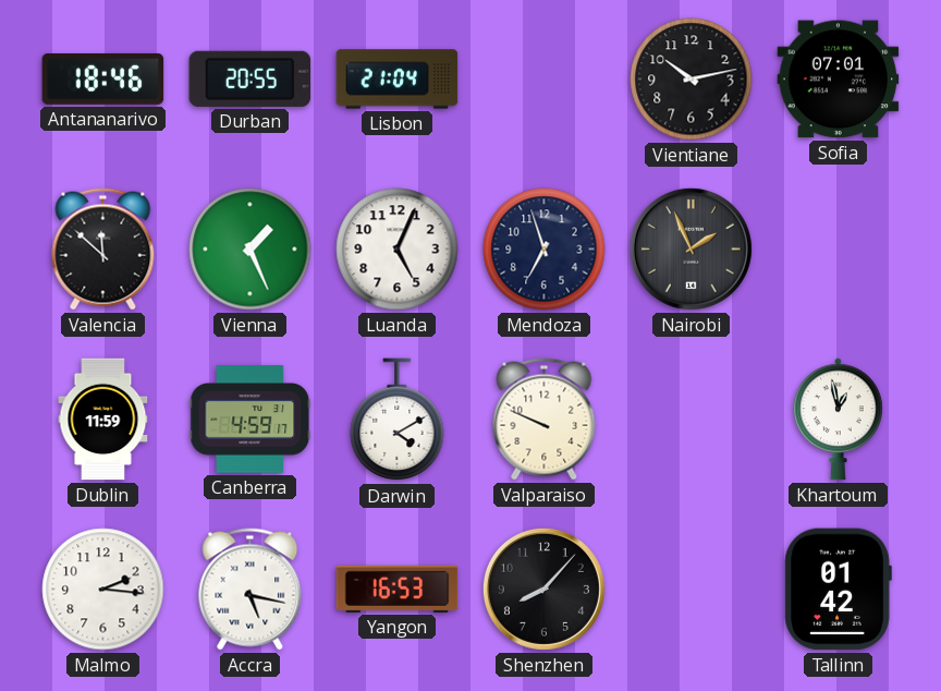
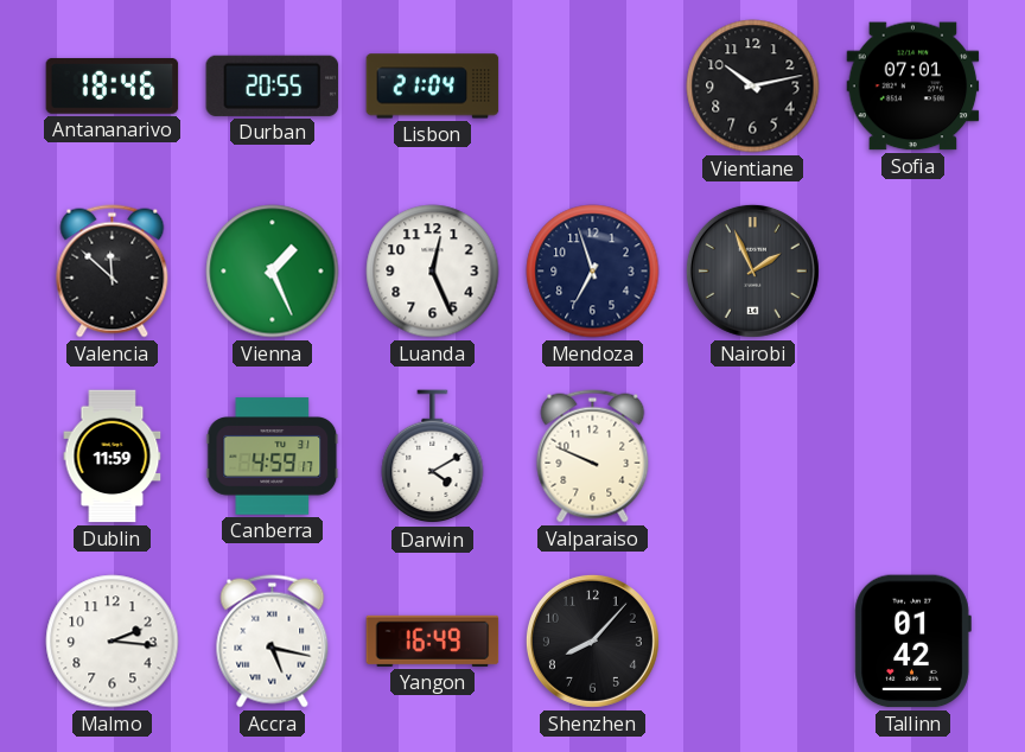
Luanda: 5:04 -> 12:26 (433, 272)
Khartoum: 12:58 -> none (838, 420)
Yangon: 16:53 -> 16:49 (433, 641)
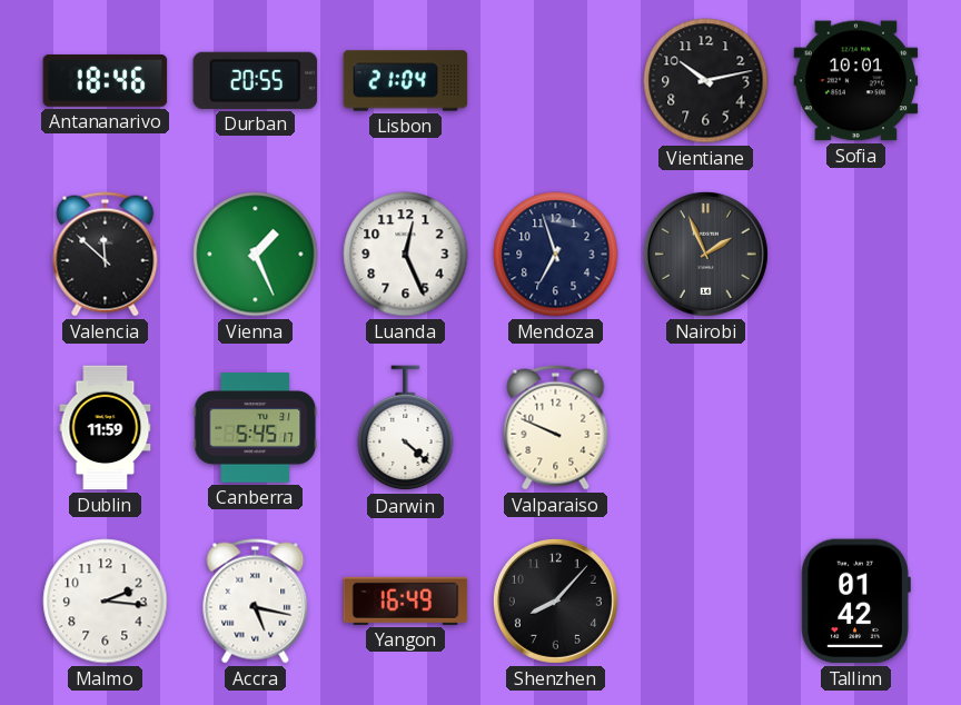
Sofia: 07:01 -> 10:01 (856, 81)
Canberra: 4:59 -> 5:45 (256, 428)
Darwin: 4:10 -> 4:22 (406, 428)
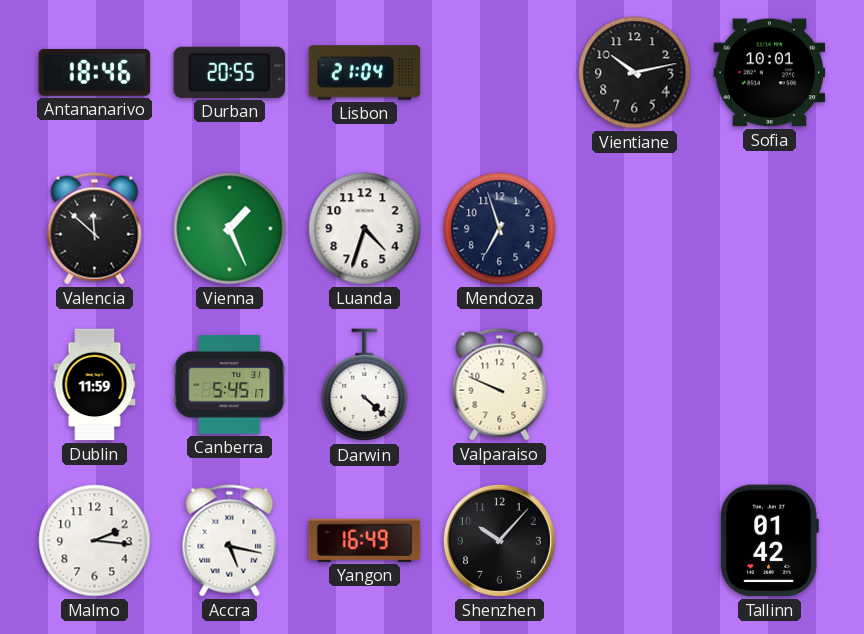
Luanda: 12:26 -> 4:33 (365, 229)
Nairobi: 1:56 -> none (705, 254)
Shenzhen: 8:07 -> 10:07 (499, 540)
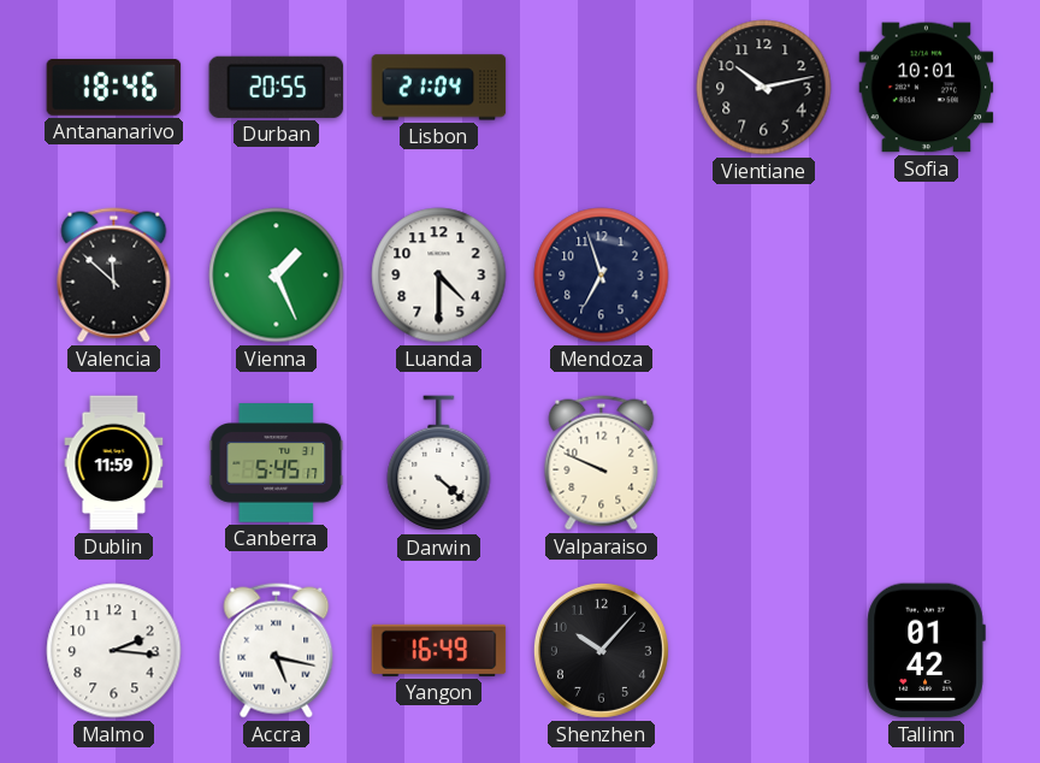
Luanda: 4:33 -> 4:30 (439, 276)
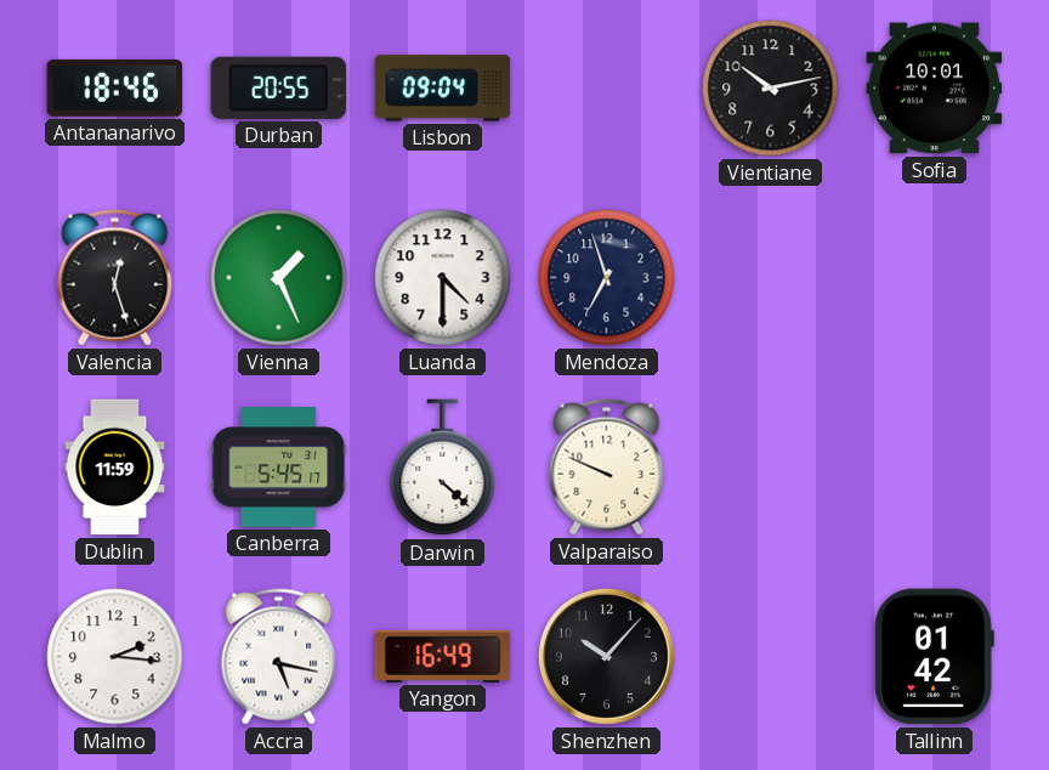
Lisbon: 21:04 -> 09:04 (443, 89)
Valencia: 11:52 -> 12:27 (115, 278)
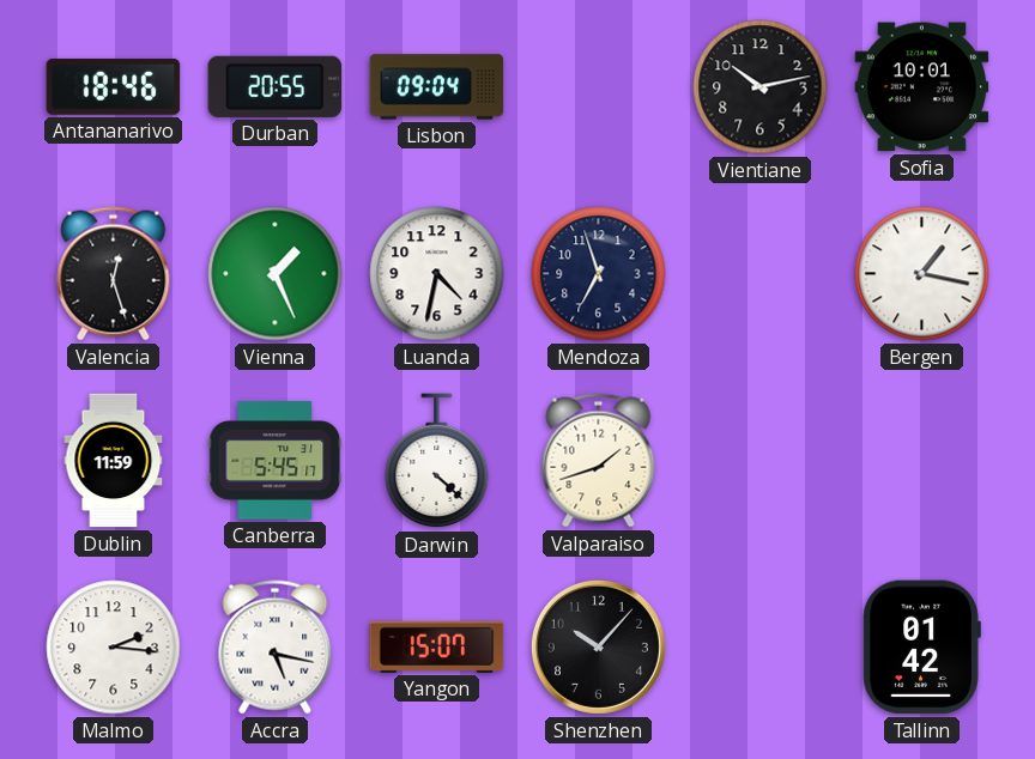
Luanda: 4:30 -> 4:32 (437, 274)
Bergen: none -> 1:17 (922, 274)
Valparaiso: 9:49 -> 1:42 (599, 461)
Yangon: 16:49 -> 15:07 (437, 646)
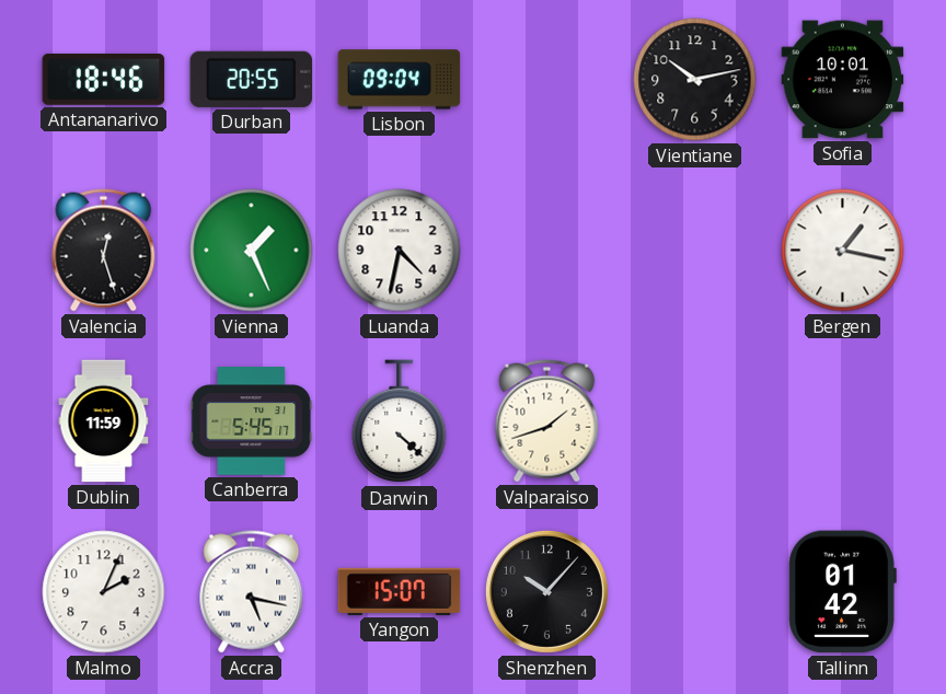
Mendoza: 6:57 -> none (599, 274)
Malmo: 2:16 -> 2:04 (104, 592)
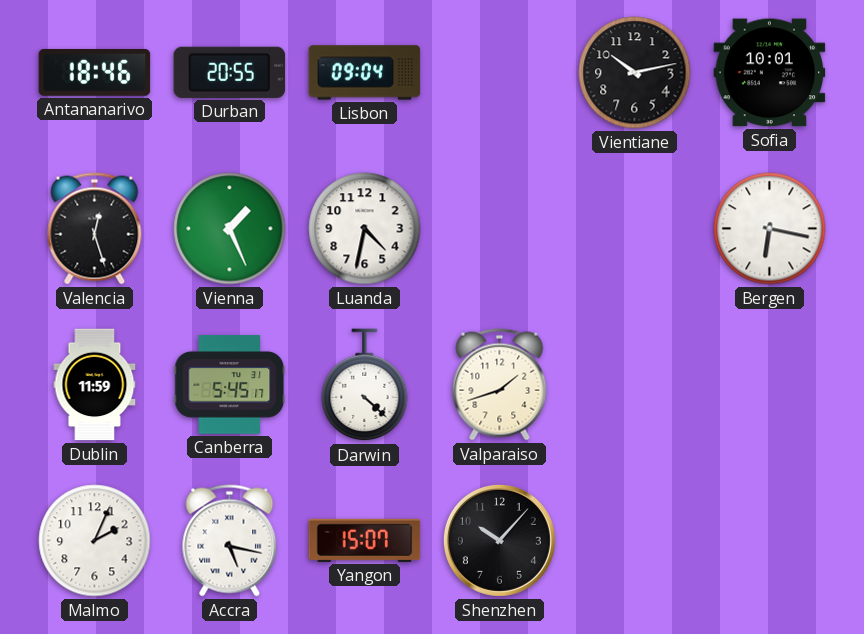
Bergen: 1:17 -> 6:17 (770, 229)
Tallinn: 01:42 -> none (842, 592)
